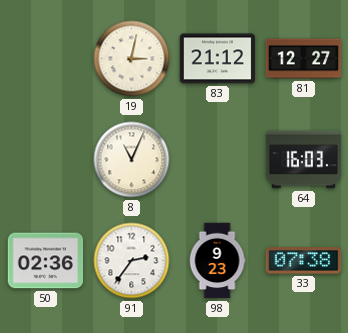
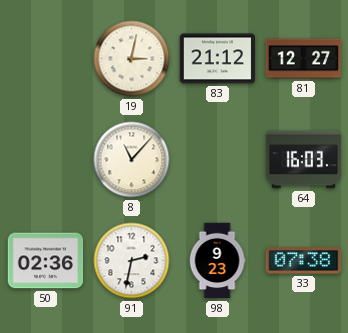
8: 11:04 -> 11:07 (132, 160)
91: 2:36 -> 2:32 (132, 261)
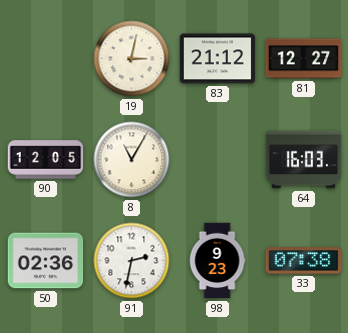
90: none -> 12:05 (46, 160)
8: 11:07 -> 11:05 (132, 160)
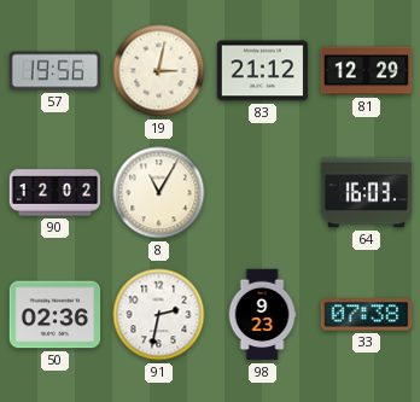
57: none -> 19:56 (56, 71)
81: 12:27 -> 12:29 (367, 71)
90: 12:05 -> 12:02 (56, 193)
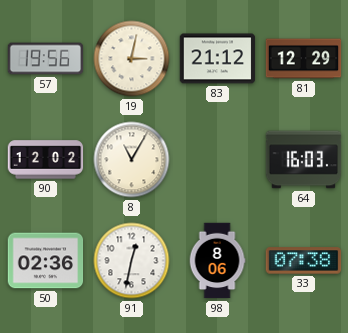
91: 2:32 -> 12:32 (132, 261)
98: 9:23 -> 8:06 (217, 261)
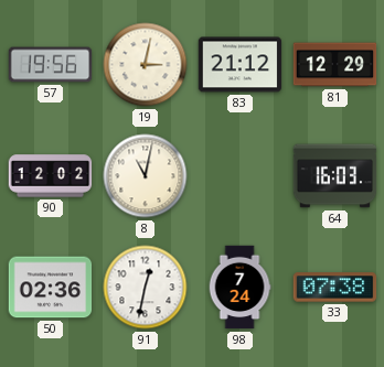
8: 11:05 -> 11:02 (146, 176)
98: 8:06 -> 7:24 (239, 288)
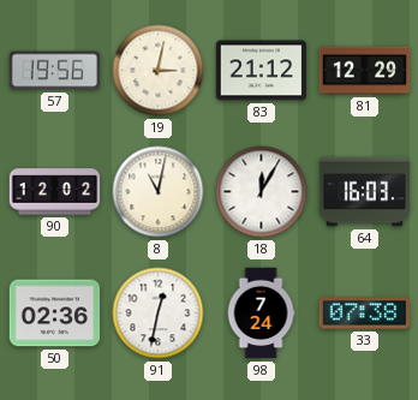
18: none -> 12:05 (262, 192)
